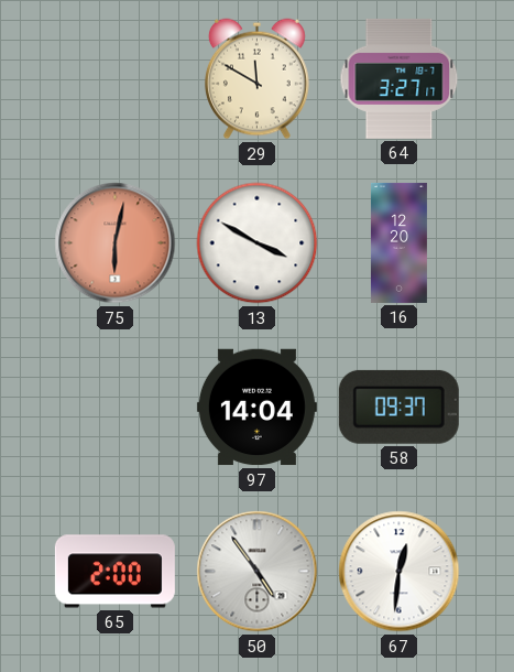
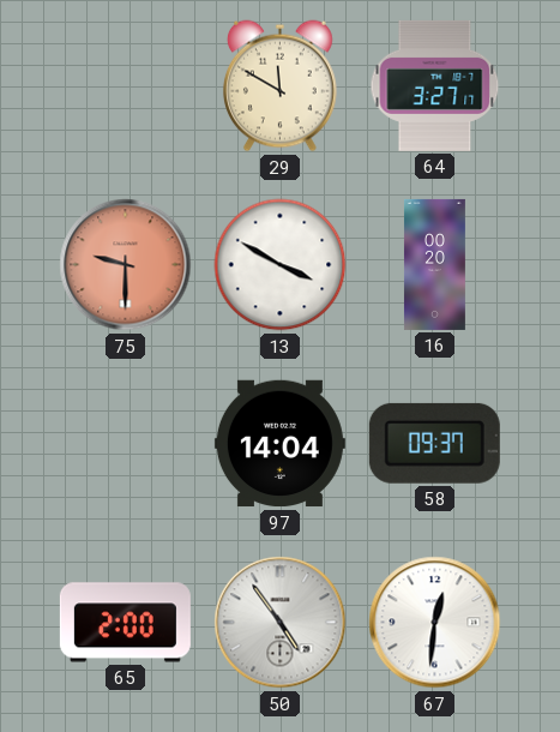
75: 6:02 -> 9:30 (126, 265)
16: 12:20 -> 00:20 (434, 264)
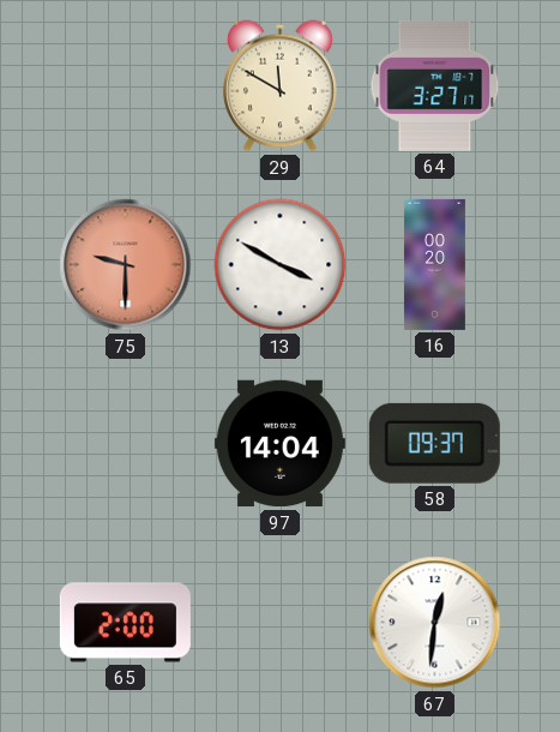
50: 4:54 -> none (281, 623)
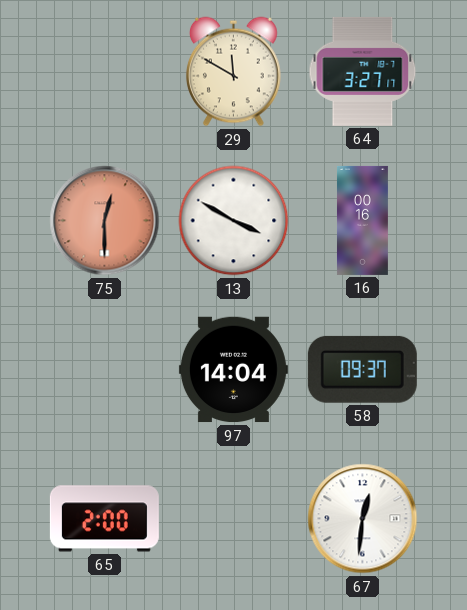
75: 9:30 -> 12:30 (105, 221)
16: 00:20 -> 00:16 (362, 220)
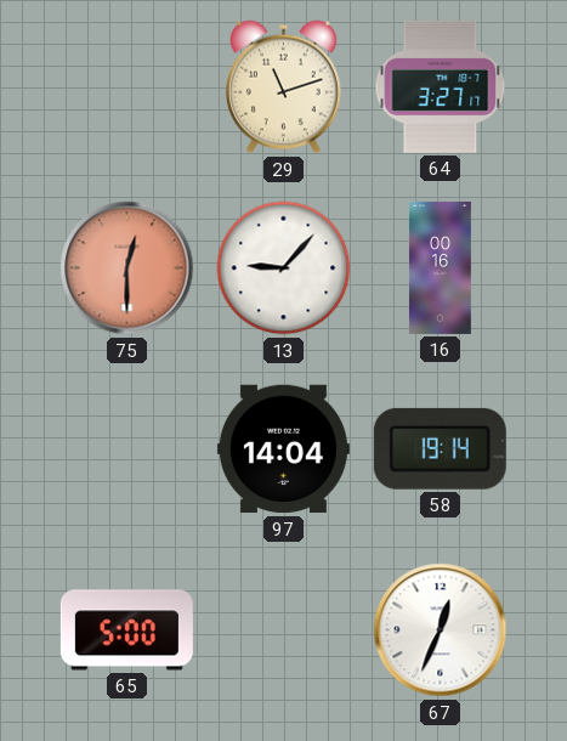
29: 11:50 -> 11:12 (283, 87)
13: 3:50 -> 9:07 (284, 268)
58: 09:37 -> 19:14 (440, 448)
65: 2:00 -> 5:00 (126, 630)
67: 12:31 -> 12:34 (441, 630)
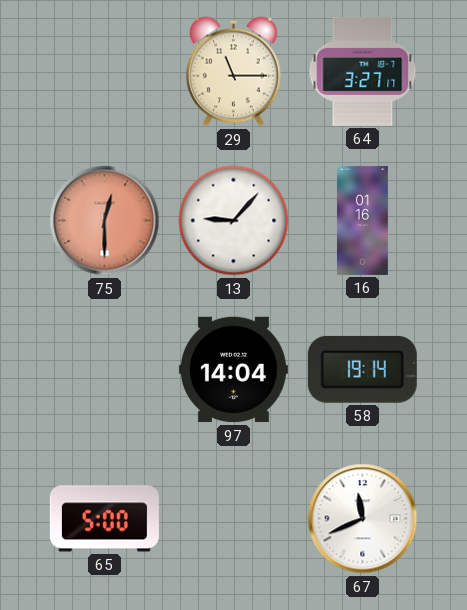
29: 11:12 -> 11:15 (233, 72)
16: 00:16 -> 01:16 (362, 220)
67: 12:34 -> 11:41 (363, 519)
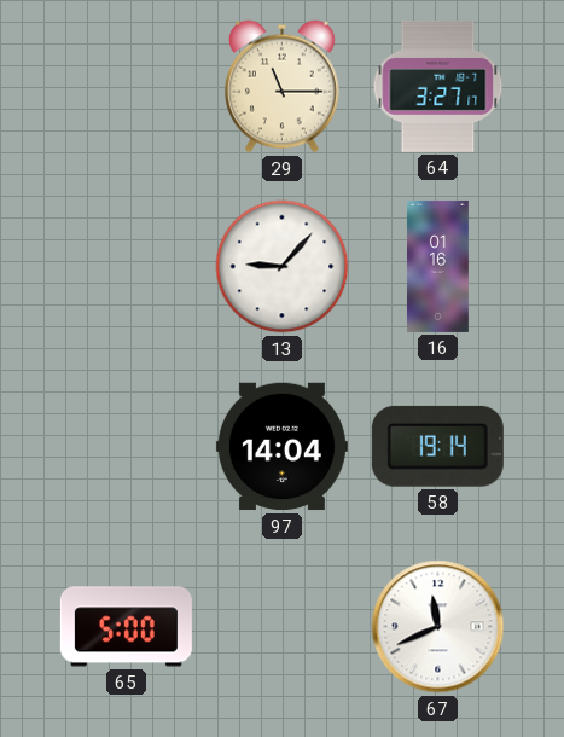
75: 12:30 -> none (105, 221)
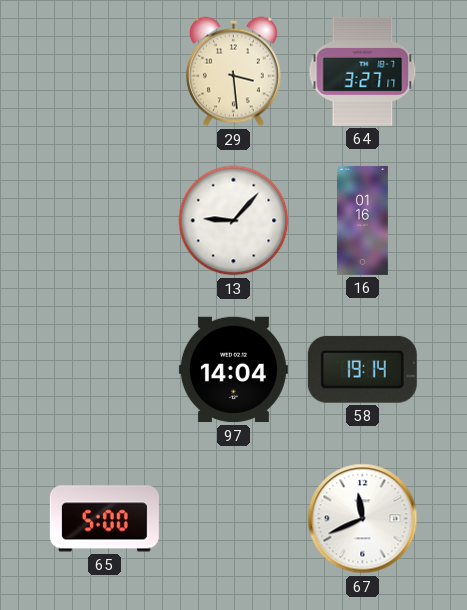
29: 11:15 -> 3:29 (233, 72)
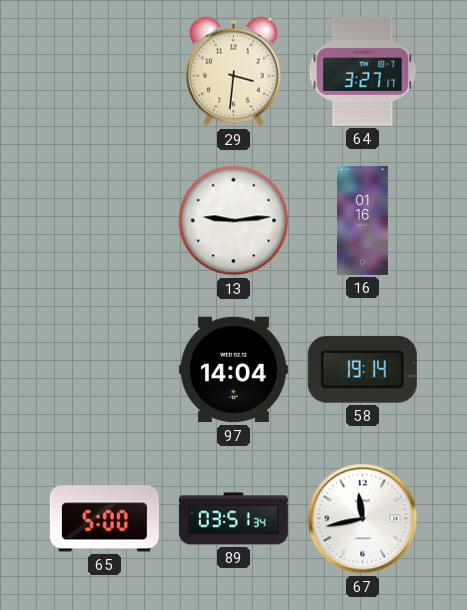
29: 3:29 -> 3:31 (233, 72)
13: 9:07 -> 9:14 (234, 221)
89: none -> 03:51 (233, 519)
67: 11:41 -> 11:43 (363, 519)
